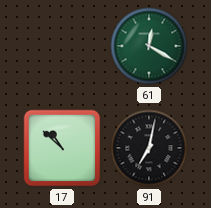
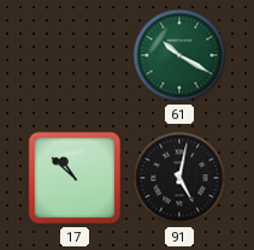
61: 12:20 -> 10:20 (179, 55)
91: 7:02 -> 5:02 (179, 178)
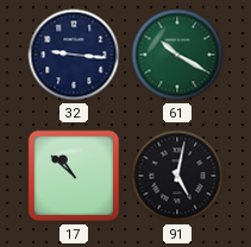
32: none -> 9:16 (74, 55)
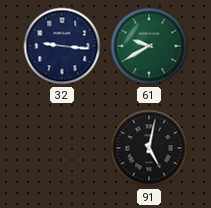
61: 10:20 -> 9:40 (149, 46)
17: 10:52 -> none (74, 176)
